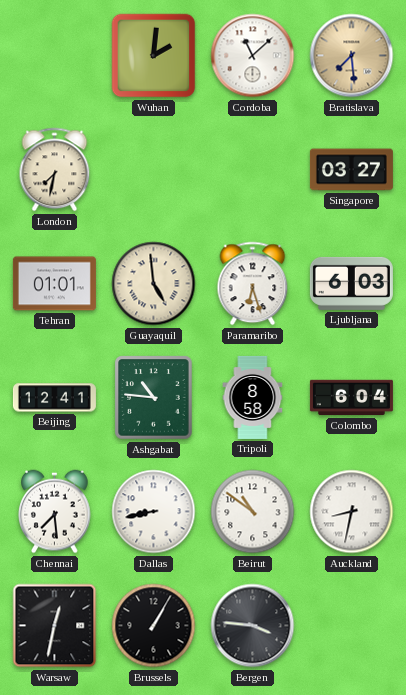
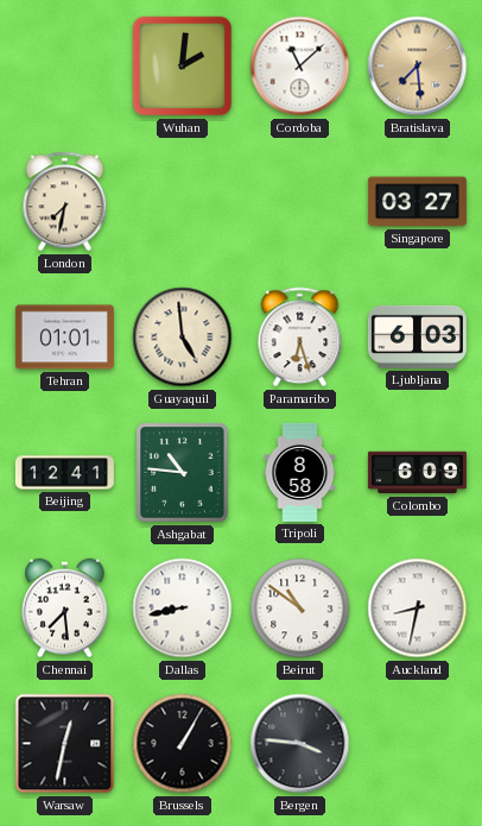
Colombo: 6:04 -> 6:09 (417, 473)
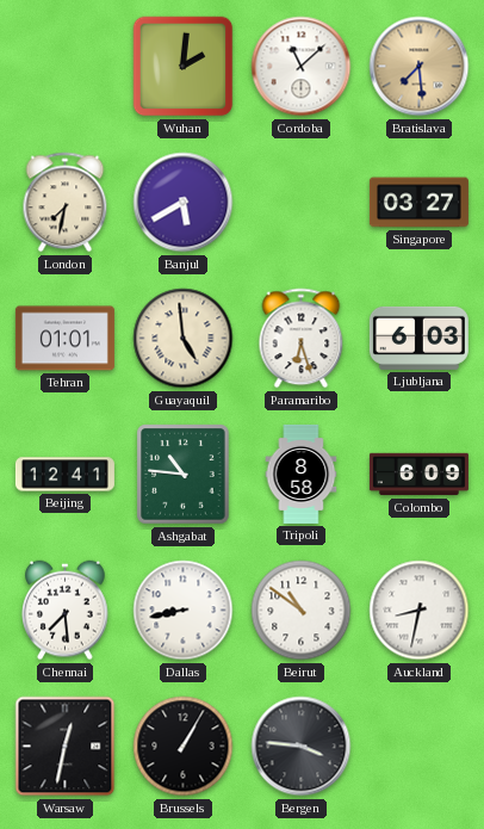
Banjul: none -> 5:40 (184, 203)
